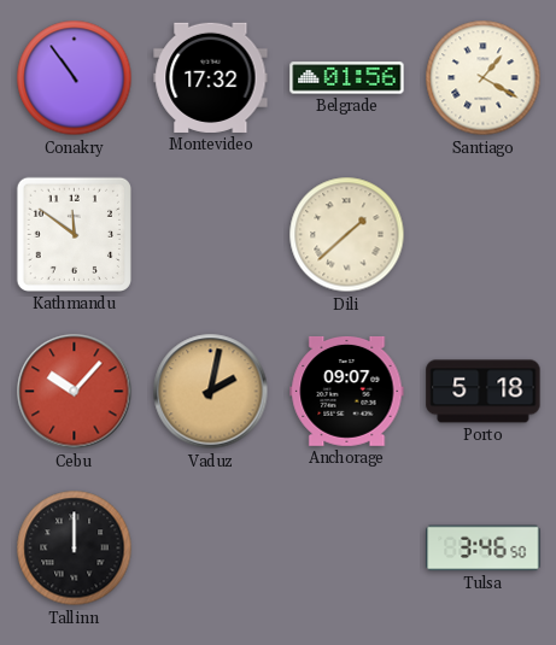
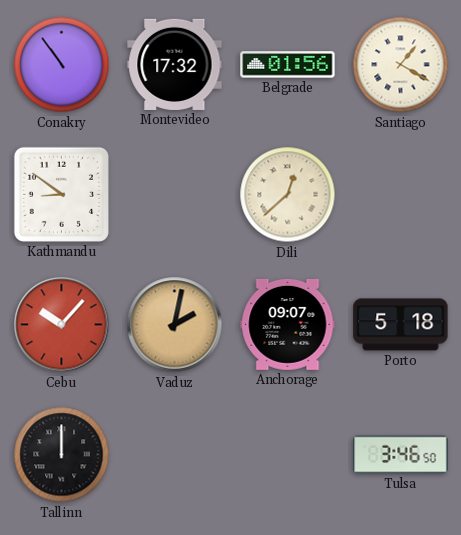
Kathmandu: 11:51 -> 8:51 (61, 194)
Dili: 1:38 -> 12:38 (288, 195)
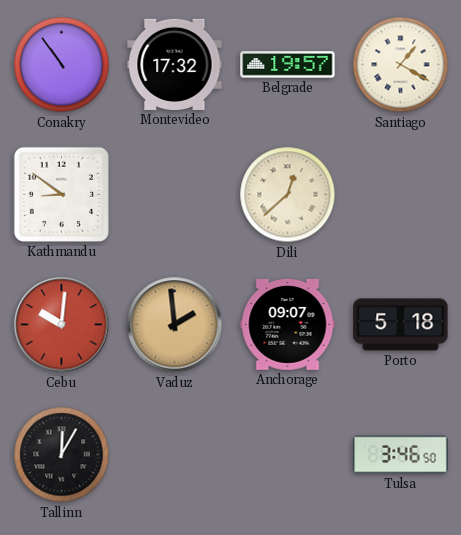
Belgrade: 01:56 -> 19:57 (288, 65)
Cebu: 10:07 -> 10:01 (62, 325)
Vaduz: 2:02 -> 1:59 (175, 325)
Tallinn: 12:00 -> 12:05 (62, 455)
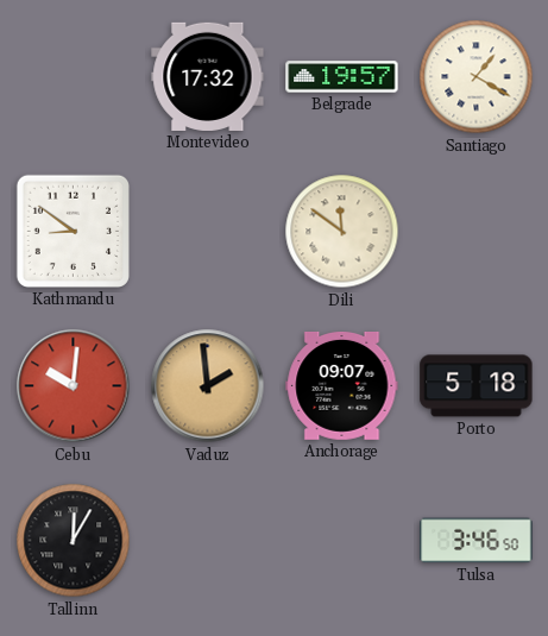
Conakry: 10:54 -> none (62, 65)
Dili: 12:38 -> 11:51 (342, 232)
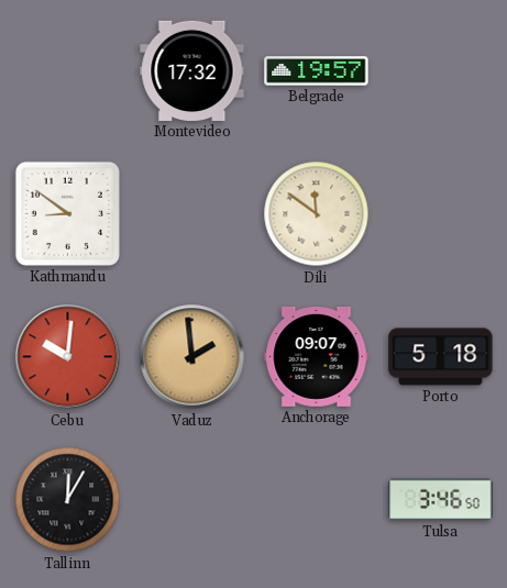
Santiago: 1:20 -> none (477, 77)
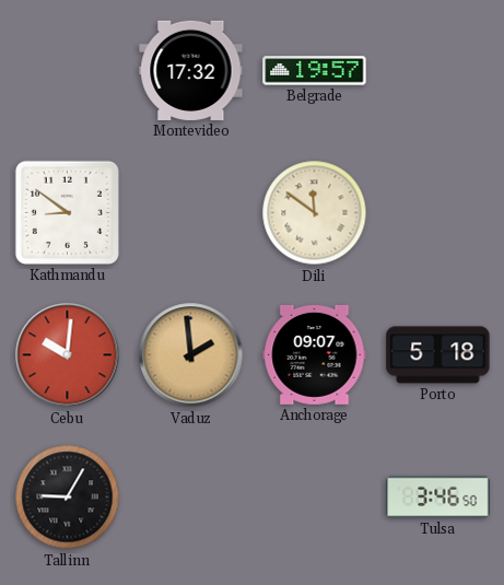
Tallinn: 12:05 -> 9:05 (68, 498)
